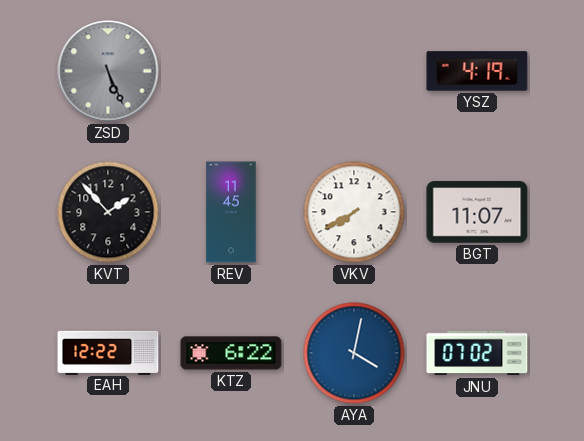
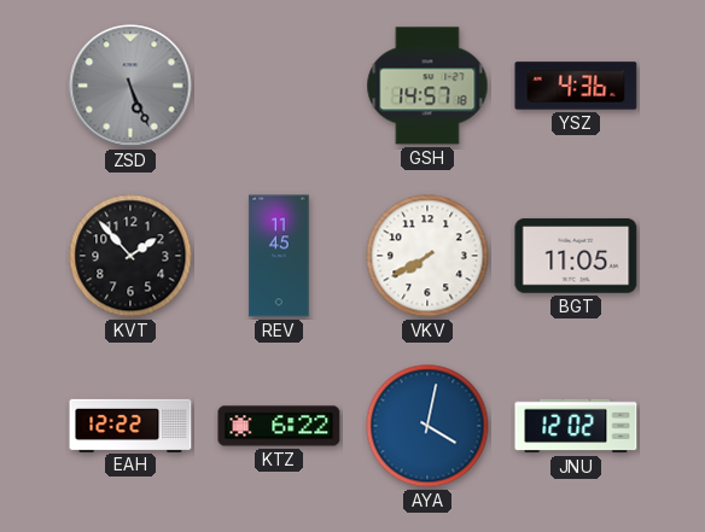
GSH: none -> 14:57 (427, 86)
YSZ: 4:19 -> 4:36 (576, 86)
BGT: 11:07 -> 11:05 (576, 256)
JNU: 07:02 -> 12:02 (576, 426)
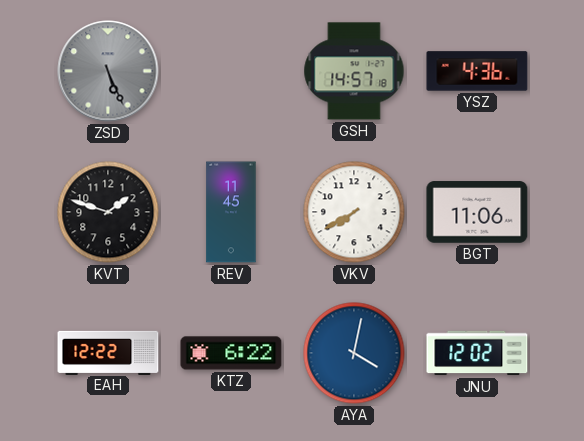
KVT: 1:53 -> 1:48 (108, 212)
BGT: 11:05 -> 11:06 (477, 212)
